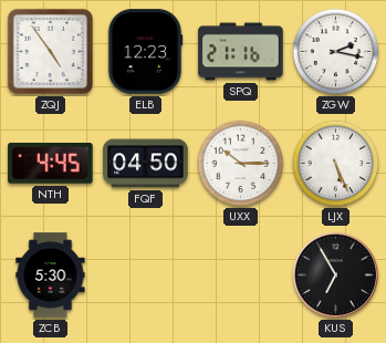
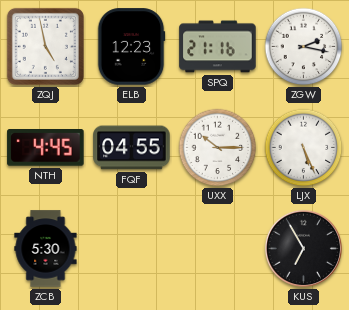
ZQJ: 4:54 -> 4:58 (45, 46)
FQF: 04:50 -> 04:55 (132, 148)
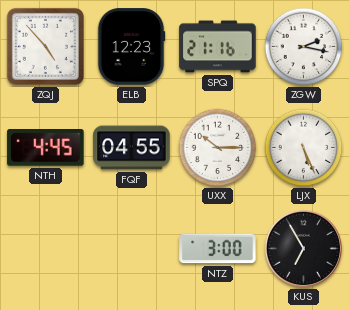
ZQJ: 4:58 -> 4:53 (45, 46)
ZCB: 5:30 -> none (46, 249)
NTZ: none -> 3:00 (218, 249)
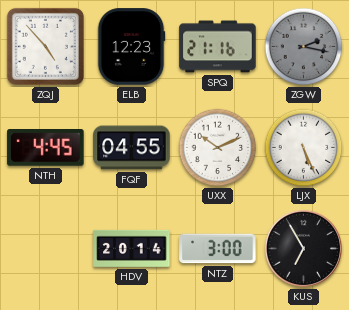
ZGW dial: white -> grey (304, 47)
UXX: 10:15 -> 10:11 (218, 148)
HDV: none -> 20:14 (132, 248)
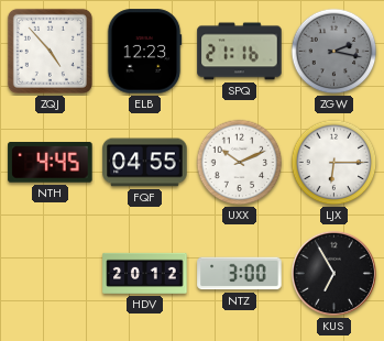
LJX: 5:26 -> 6:15 (334, 163)
HDV: 20:14 -> 20:12 (145, 273)
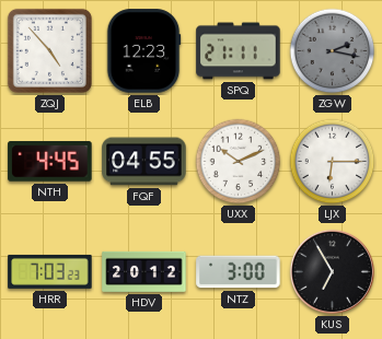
SPQ: 21:16 -> 21:11 (239, 51)
HRR: none -> 7:03 (50, 271)
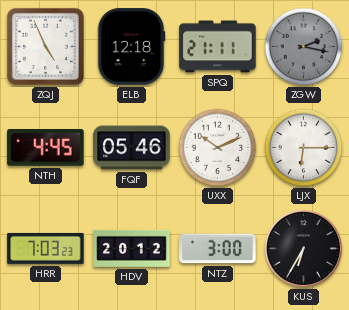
ZQJ: 4:53 -> 4:56 (45, 46)
ELB: 12:23 -> 12:18 (131, 47)
FQF: 04:55 -> 05:46 (132, 148)
KUS: 6:55 -> 6:35 (303, 248)
